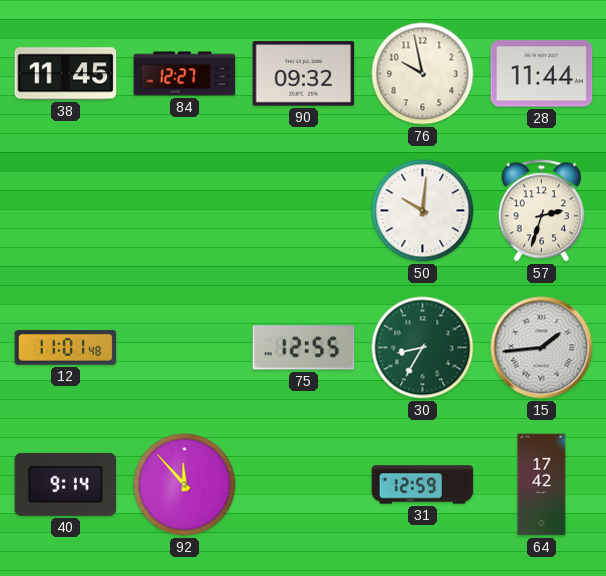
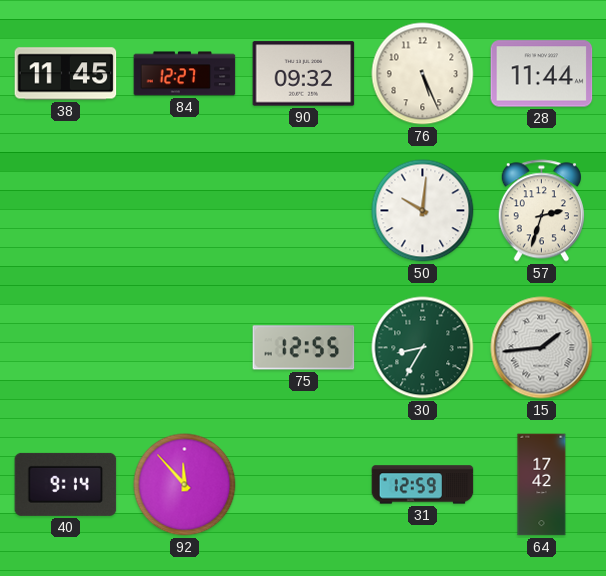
76: 9:58 -> 5:26 (423, 74)
12: 11:01 -> none (66, 348)
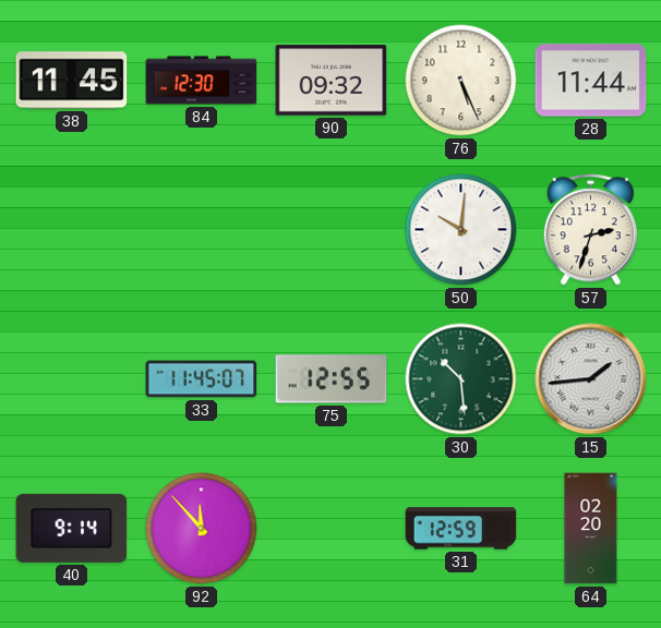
84: 12:27 -> 12:30 (202, 81)
33: none -> 11:45 (202, 379)
30: 8:35 -> 10:29 (461, 379)
64: 17:42 -> 02:20 (591, 529)
